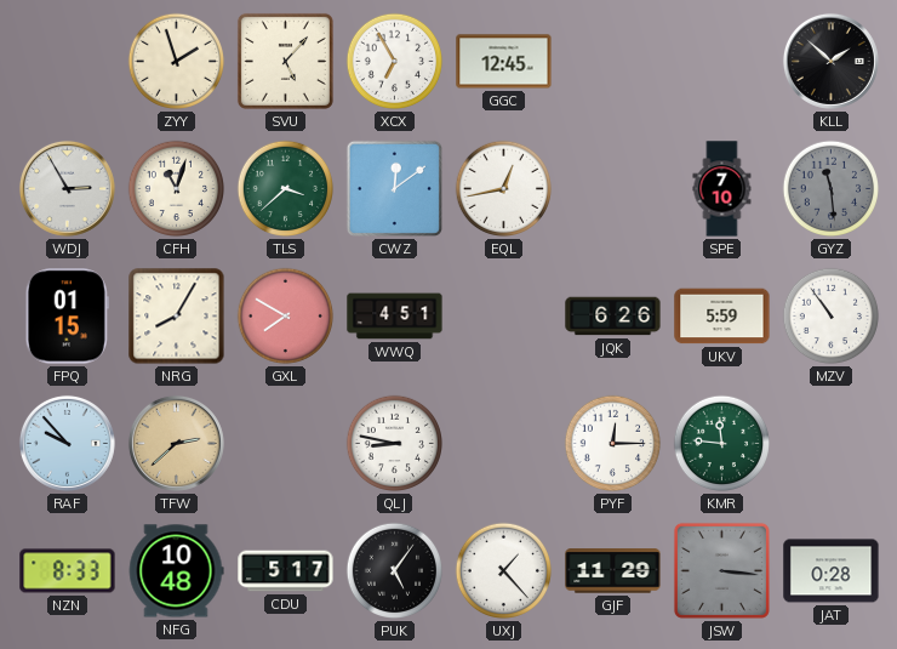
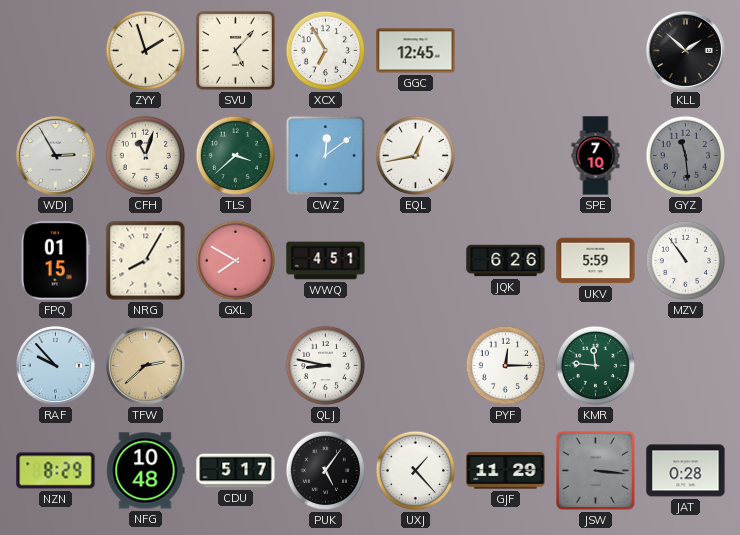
NZN: 8:33 -> 8:29 (56, 471)
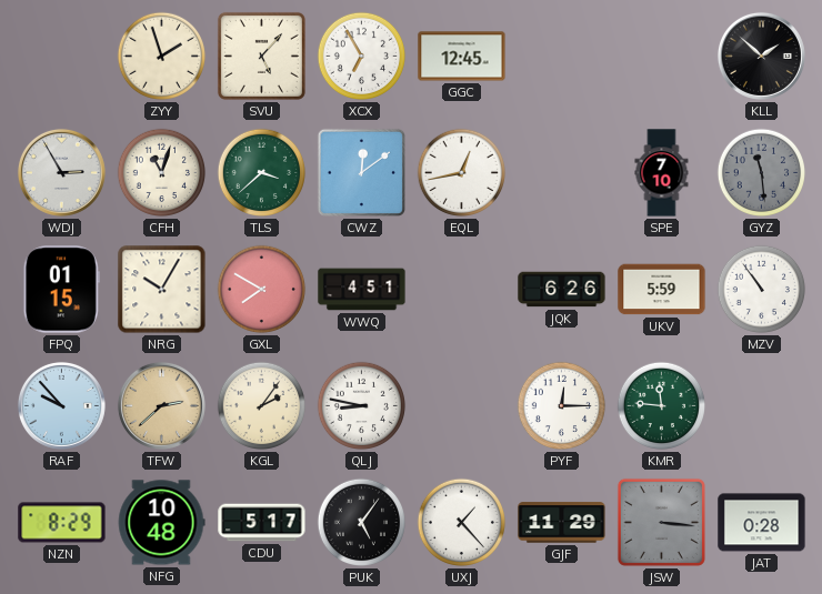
NRG: 8:05 -> 10:05 (162, 290)
KGL: none -> 2:06 (262, 406)
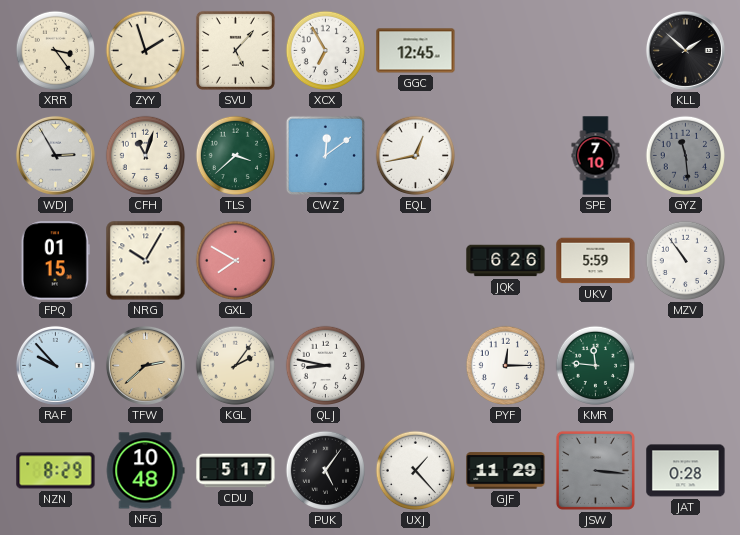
XRR: none -> 3:24 (56, 51)
WWQ: 4:51 -> none (362, 290)
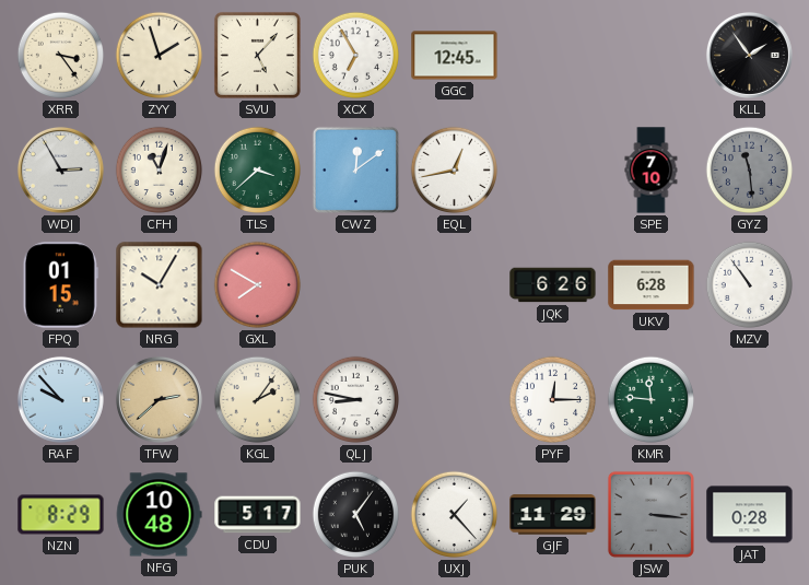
KLL: 1:52 -> 1:54 (749, 55)
UKV: 5:59 -> 6:28 (652, 285)
